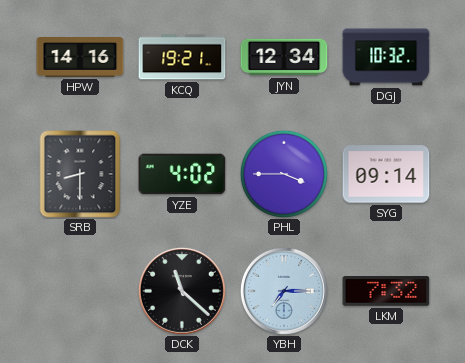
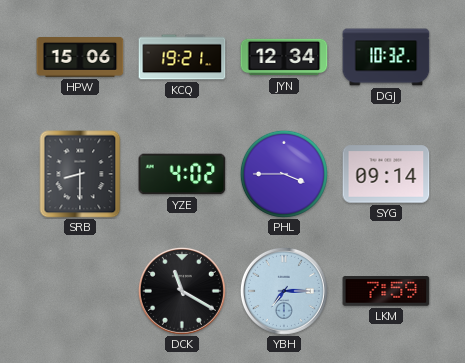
HPW: 14:16 -> 15:06 (80, 57)
DCK: 11:22 -> 11:20 (182, 291)
LKM: 7:32 -> 7:59 (386, 291)
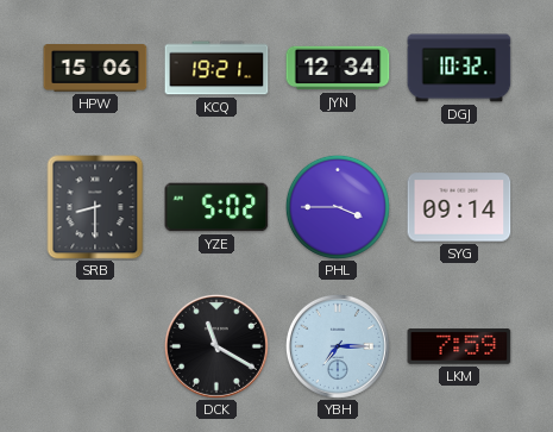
YZE: 4:02 -> 5:02 (216, 207)
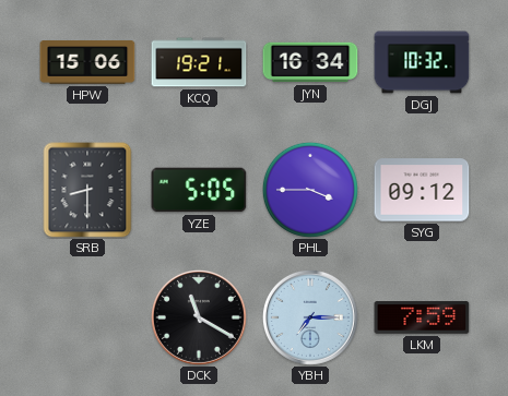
JYN: 12:34 -> 16:34 (310, 62)
YZE: 5:02 -> 5:05 (199, 190)
SYG: 09:14 -> 09:12 (422, 190)
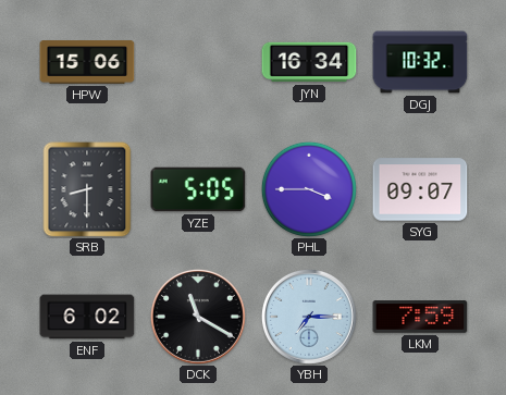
KCQ: 19:21 -> none (199, 62)
SYG: 09:12 -> 09:07 (420, 189)
ENF: none -> 6:02 (87, 317)
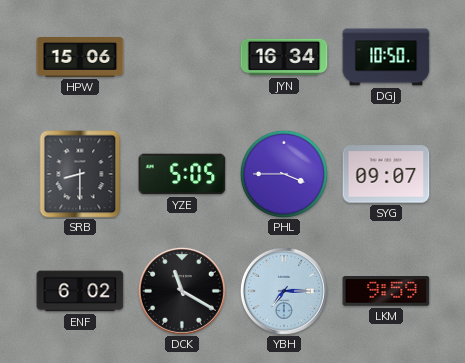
DGJ: 10:32 -> 10:50 (386, 57)
LKM: 7:59 -> 9:59 (386, 291)
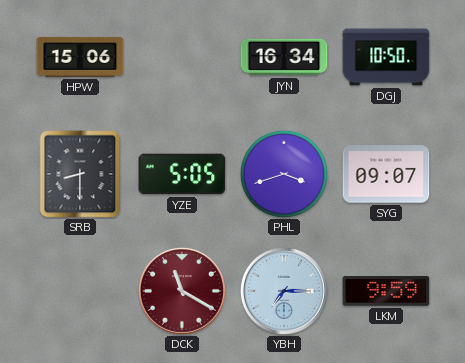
PHL: 3:45 -> 3:42 (284, 174)
ENF: 6:02 -> none (80, 291)
DCK dial: black -> burgundy (182, 291)
